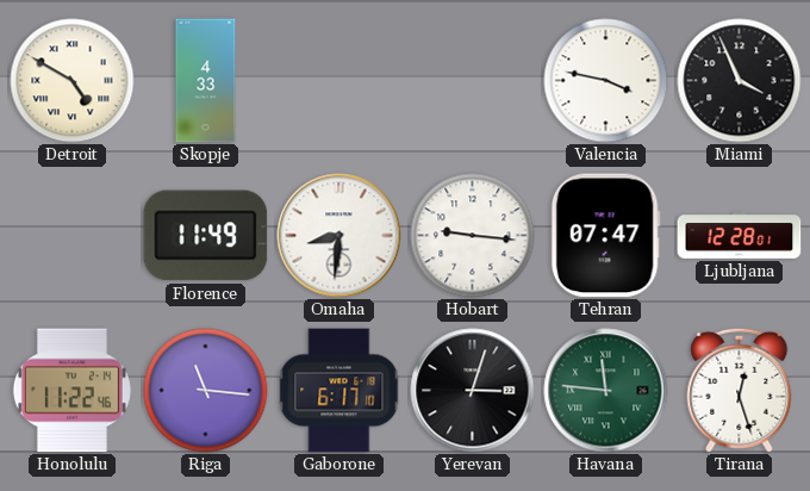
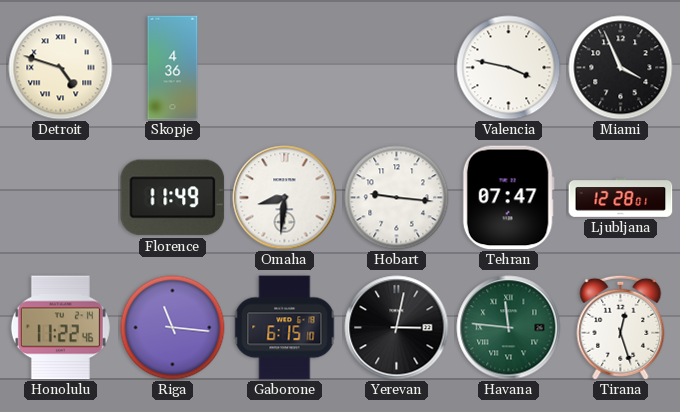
Detroit: 4:50 -> 4:48 (61, 68)
Skopje: 4:33 -> 4:36 (173, 68)
Gaborone: 6:17 -> 6:15 (285, 328)
Yerevan: 3:03 -> 3:02 (397, 328)
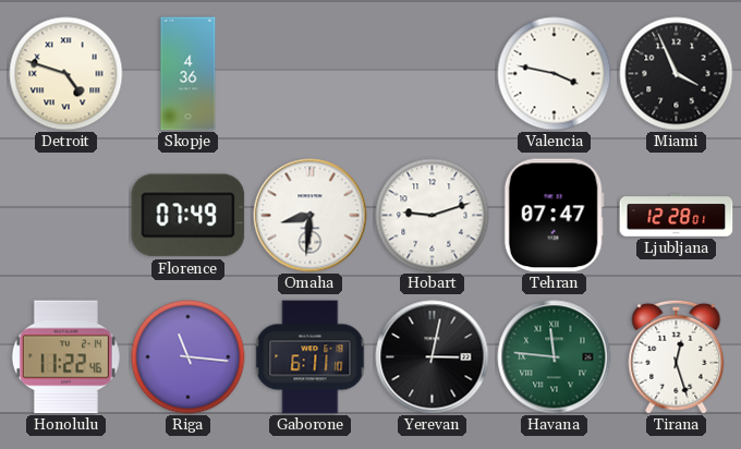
Florence: 11:49 -> 07:49 (189, 216)
Hobart: 9:16 -> 9:12 (433, 216)
Gaborone: 6:15 -> 6:11 (311, 357)
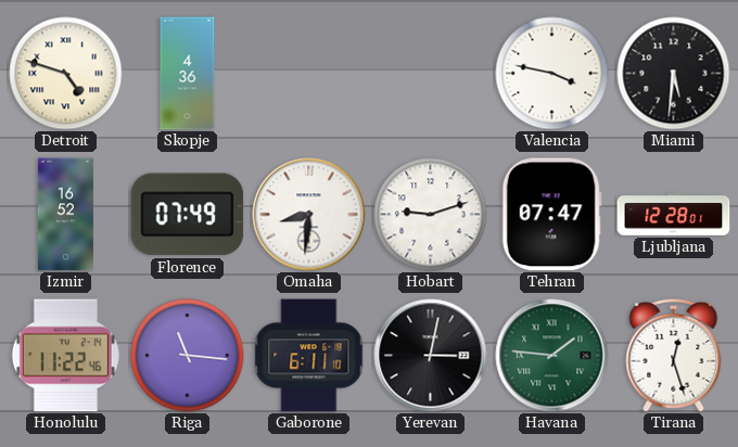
Miami: 3:56 -> 5:31 (674, 74)
Izmir: none -> 16:52 (65, 215)
Havana: 11:46 -> 1:46 (552, 356)
